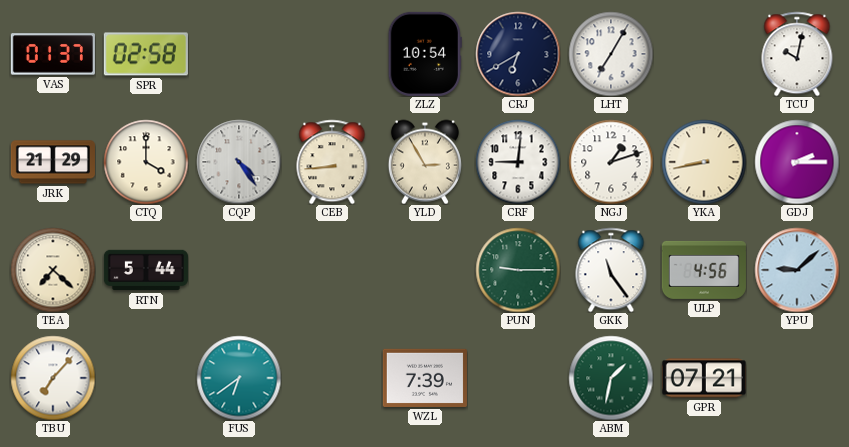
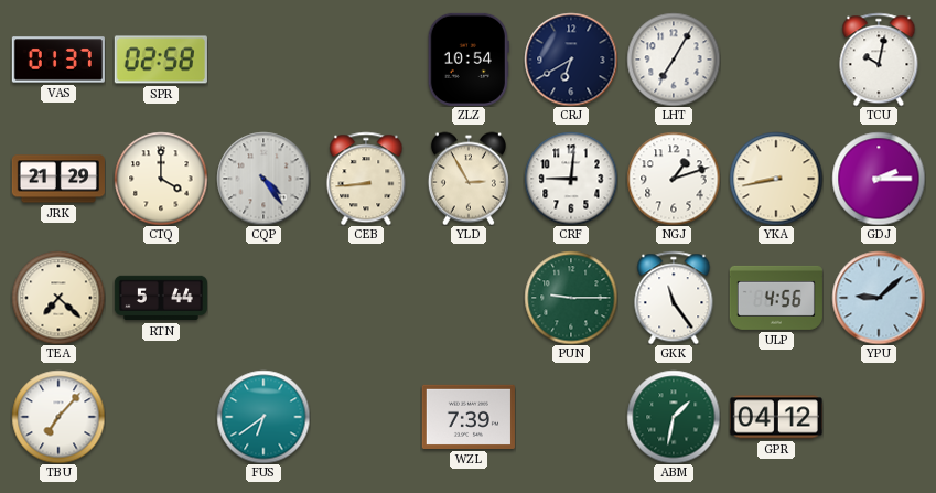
GPR: 07:21 -> 04:12 (776, 417)
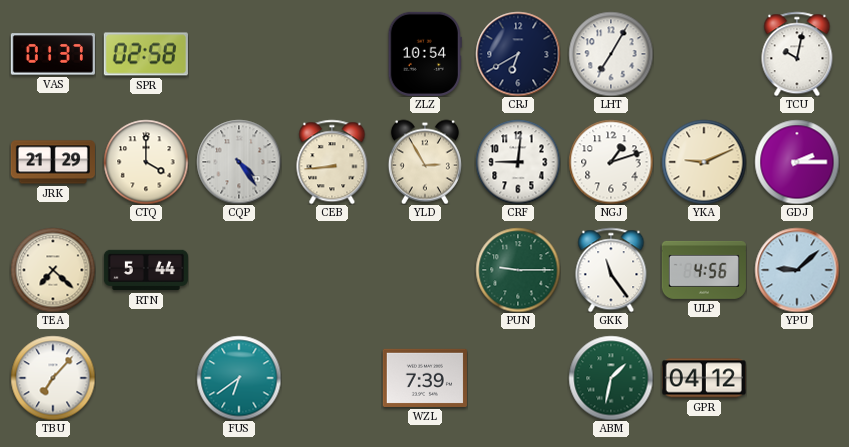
YKA: 8:43 -> 9:11 (704, 162)
